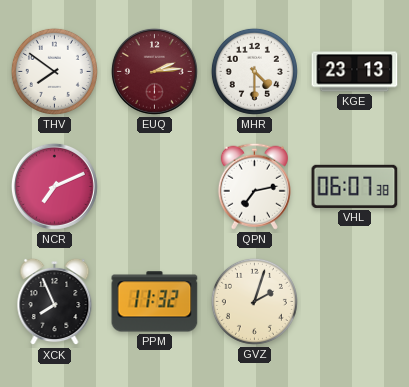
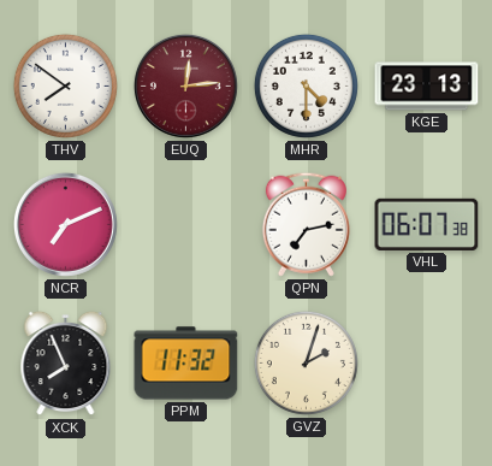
EUQ: 2:14 -> 12:14 (185, 85)
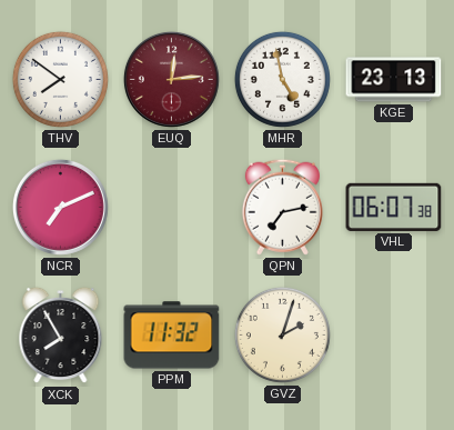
MHR: 4:30 -> 4:58 (282, 79)
XCK: 7:56 -> 7:55 (61, 336)
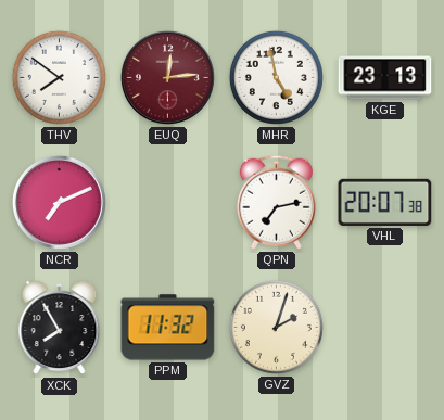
VHL: 06:07 -> 20:07 (385, 202)
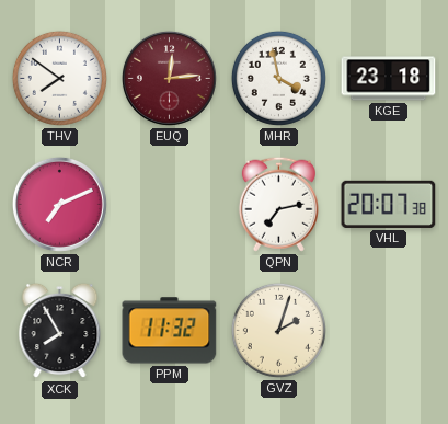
MHR: 4:58 -> 3:58 (278, 78)
KGE: 23:13 -> 23:18 (389, 79)
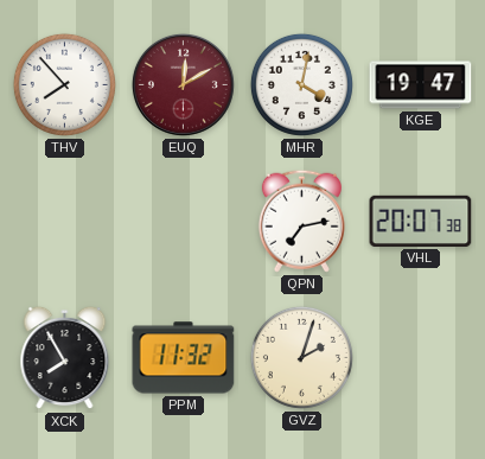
THV: 7:51 -> 7:53 (64, 84)
EUQ: 12:14 -> 12:10 (183, 84)
MHR: 3:58 -> 4:02 (301, 84)
KGE: 23:18 -> 19:47 (421, 85)
NCR: 7:11 -> none (59, 204)
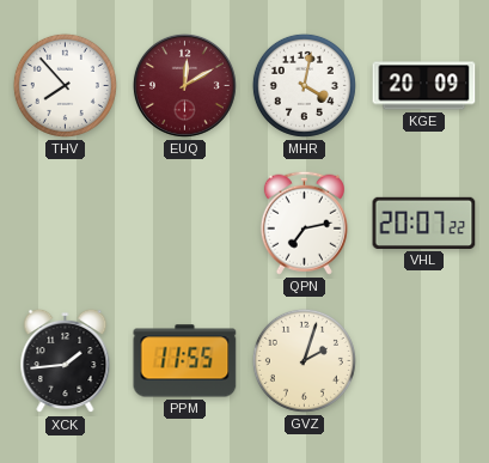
KGE: 19:47 -> 20:09 (424, 86)
VHL: 20:07:38 -> 20:07:22 (424, 223)
XCK: 7:55 -> 1:44 (66, 361)
PPM: 11:32 -> 11:55 (185, 361)
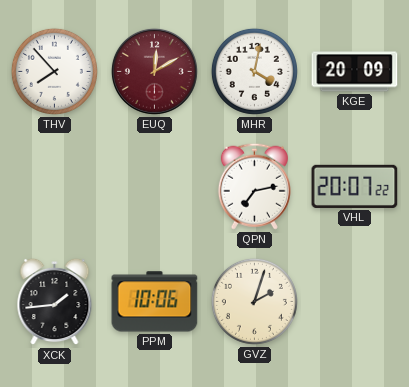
PPM: 11:55 -> 10:06 (155, 302)
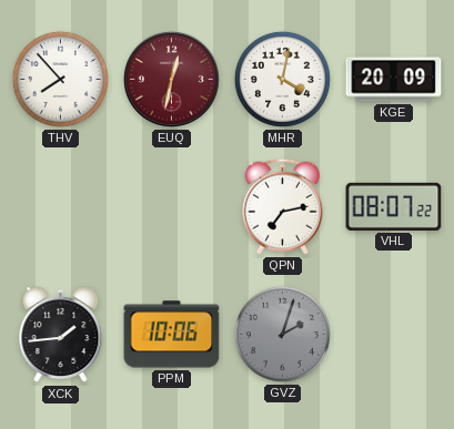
EUQ: 12:10 -> 12:32 (171, 79)
VHL: 20:07 -> 08:07 (394, 206)
GVZ dial: cream -> grey (282, 334)
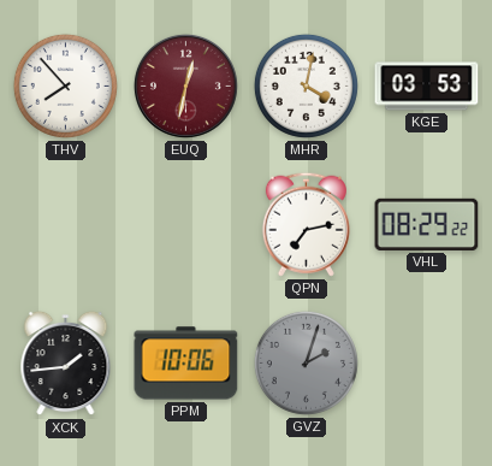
KGE: 20:09 -> 03:53 (427, 87)
VHL: 08:07 -> 08:29 (427, 224)
